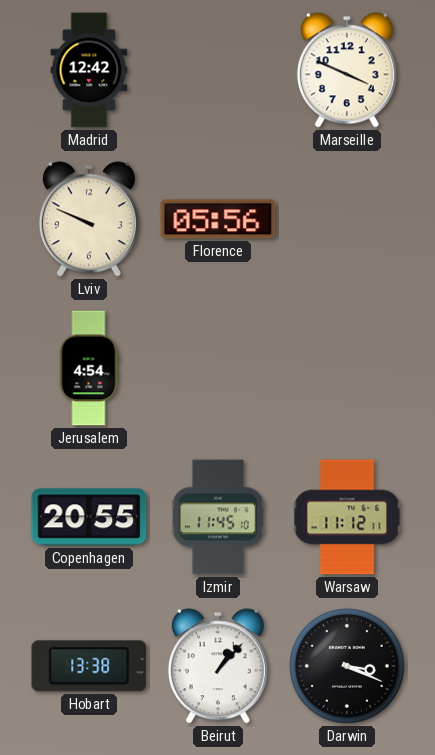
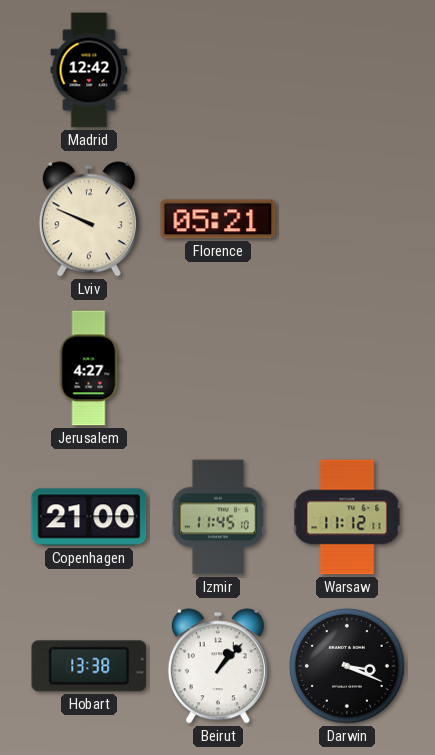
Marseille: 3:49 -> none (347, 70)
Florence: 05:56 -> 05:21 (218, 219)
Jerusalem: 4:54 -> 4:27 (89, 368)
Copenhagen: 20:55 -> 21:00 (89, 517)
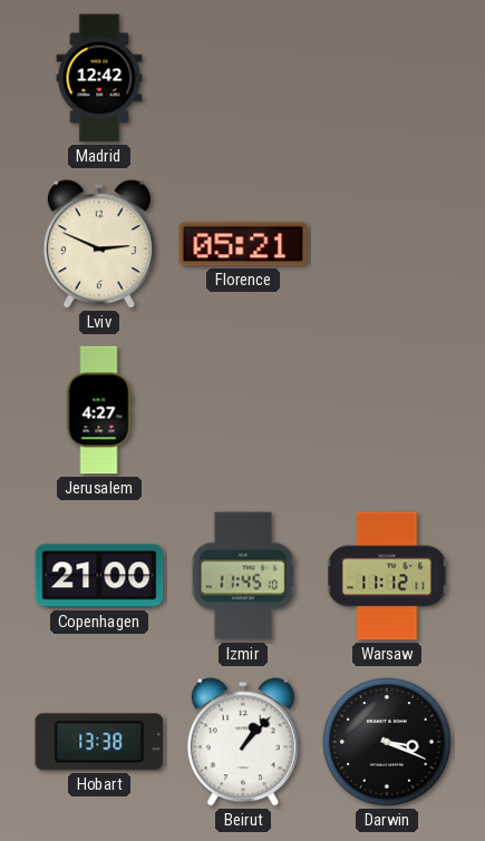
Lviv: 9:49 -> 2:49 (99, 244)
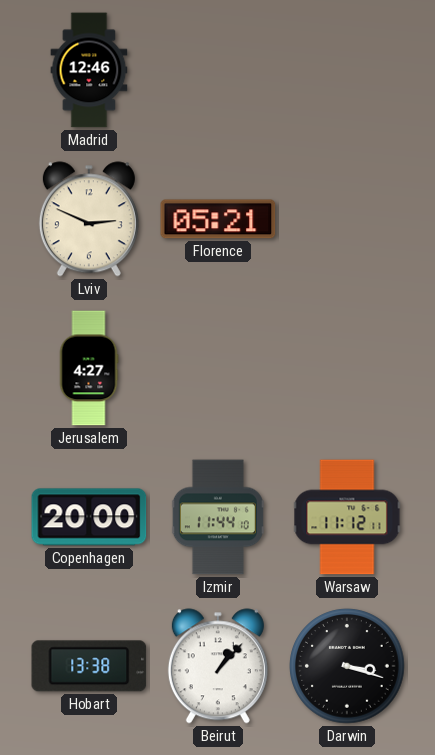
Madrid: 12:42 -> 12:46 (89, 70)
Copenhagen: 21:00 -> 20:00 (89, 517)
Izmir: 11:45 -> 11:44 (218, 517)
Darwin: 3:19 -> 3:18 (347, 666)
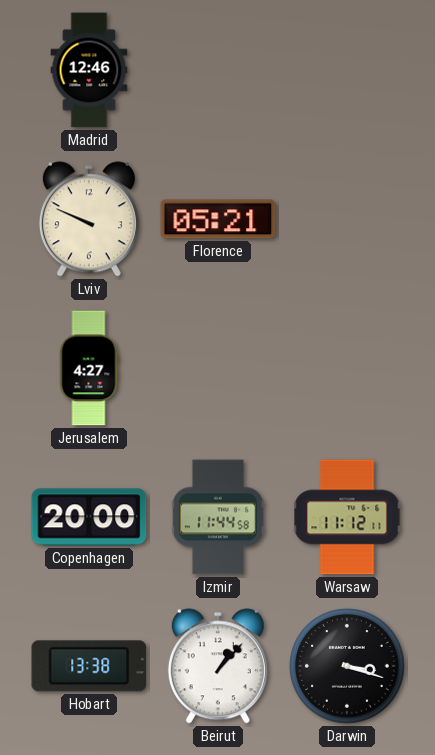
Lviv: 2:49 -> 9:49 (89, 219)
Izmir: 11:44:10 -> 11:44:58 (218, 517)
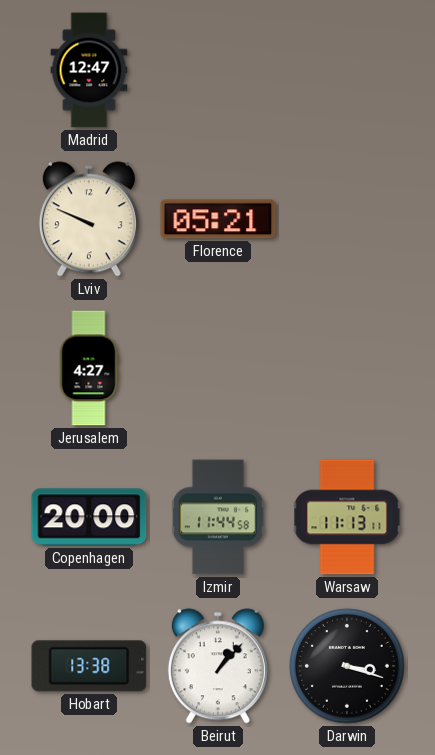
Madrid: 12:46 -> 12:47 (89, 70)
Warsaw: 11:12 -> 11:13 (347, 517)
